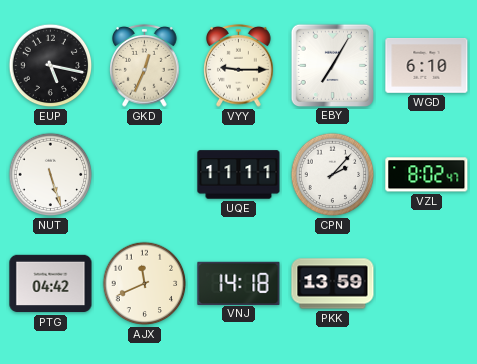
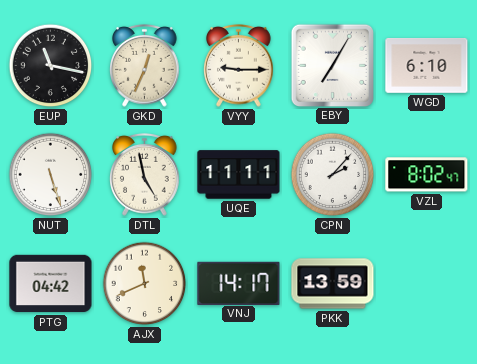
EUP: 5:17 -> 11:17 (51, 66)
DTL: none -> 4:58 (145, 175)
VNJ: 14:18 -> 14:17 (239, 283)
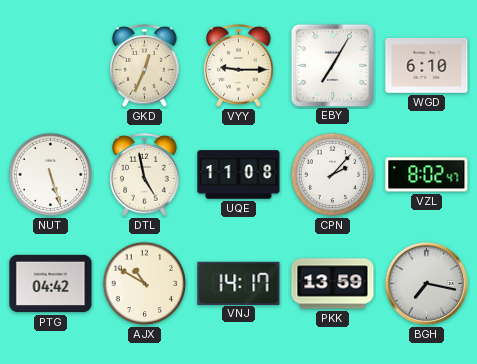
EUP: 11:17 -> none (51, 66)
UQE: 11:11 -> 11:08 (239, 175)
AJX: 11:41 -> 10:50 (145, 284)
BGH: none -> 7:17 (426, 283)
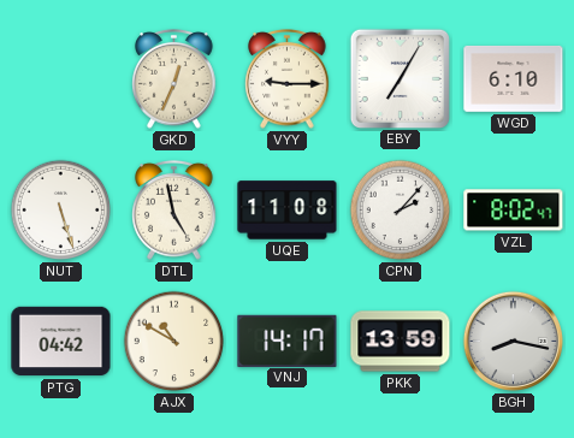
BGH: 7:17 -> 8:17 (513, 341)
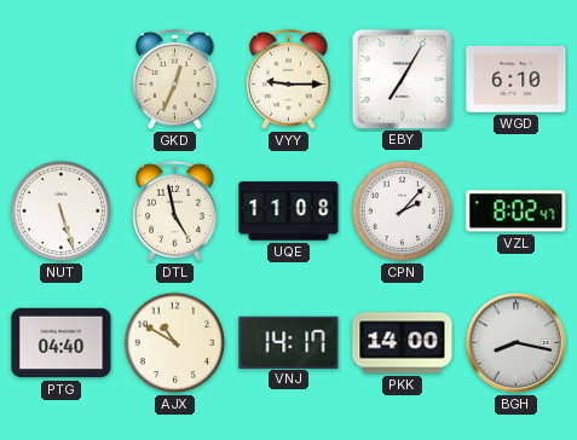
PTG: 04:42 -> 04:40 (62, 343)
PKK: 13:59 -> 14:00 (403, 343)
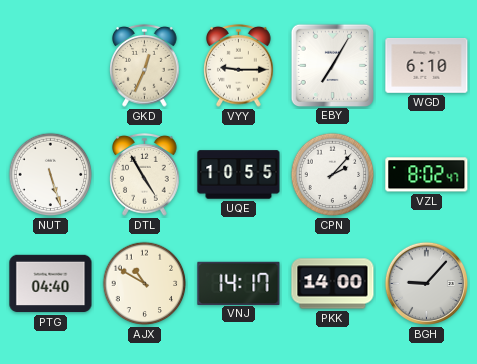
DTL: 4:58 -> 4:55 (145, 175)
UQE: 11:08 -> 10:55 (239, 175)
BGH: 8:17 -> 9:07 (426, 283)
